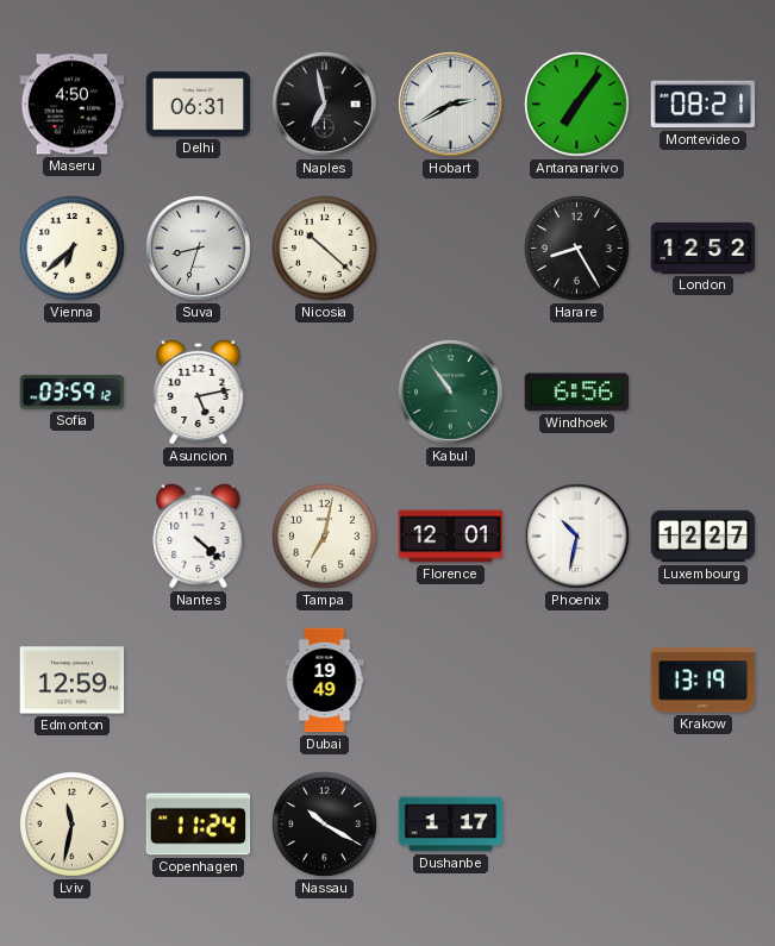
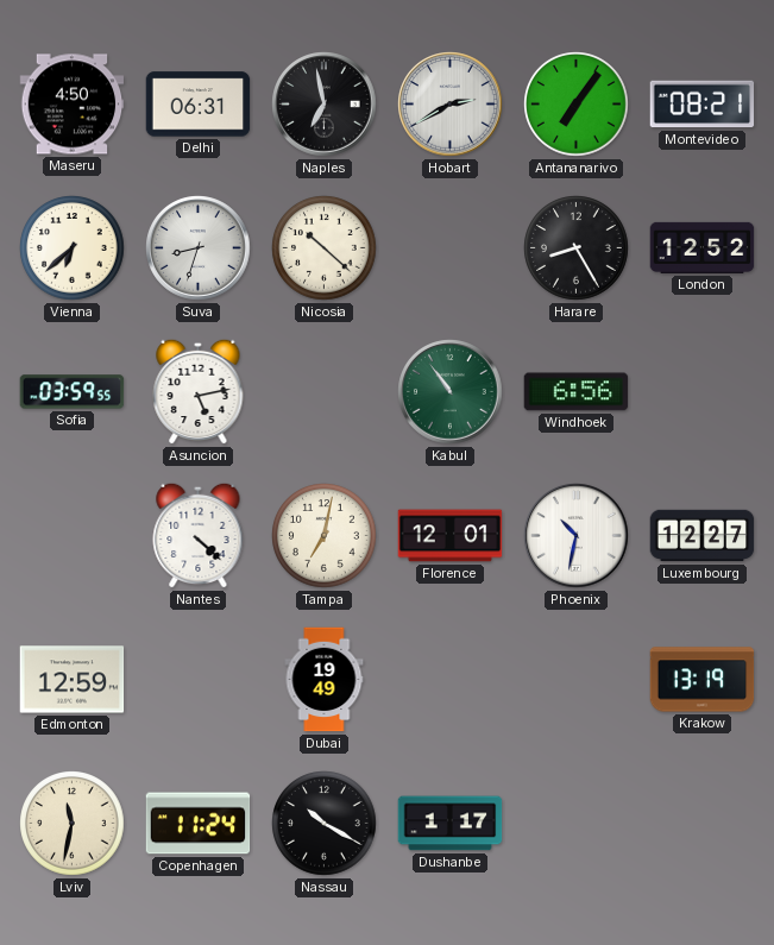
Sofia: 03:59:12 -> 03:59:55 (73, 392)
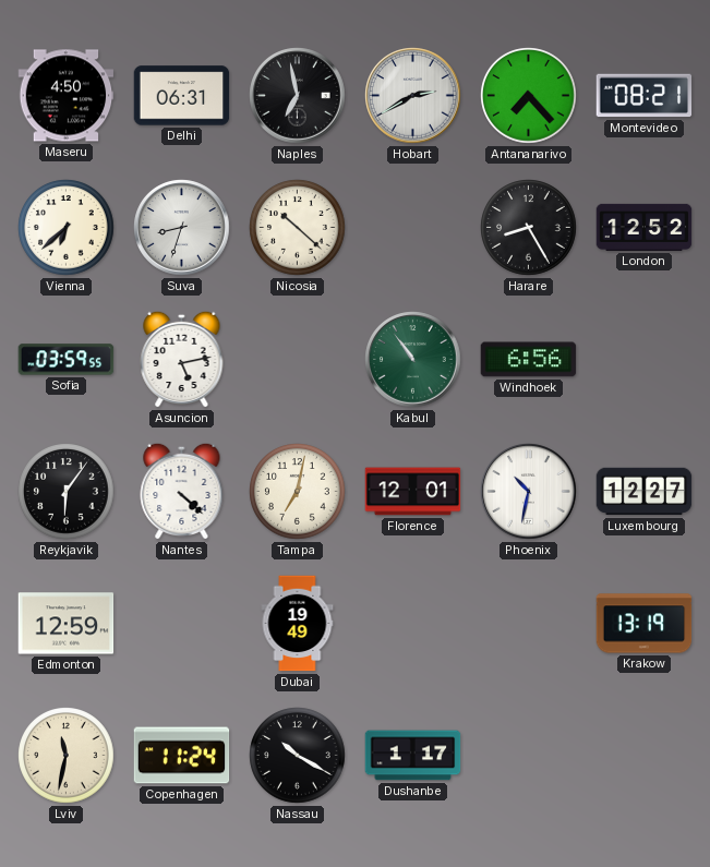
Antananarivo: 7:06 -> 7:23 (529, 96)
Reykjavik: none -> 6:06 (67, 492)
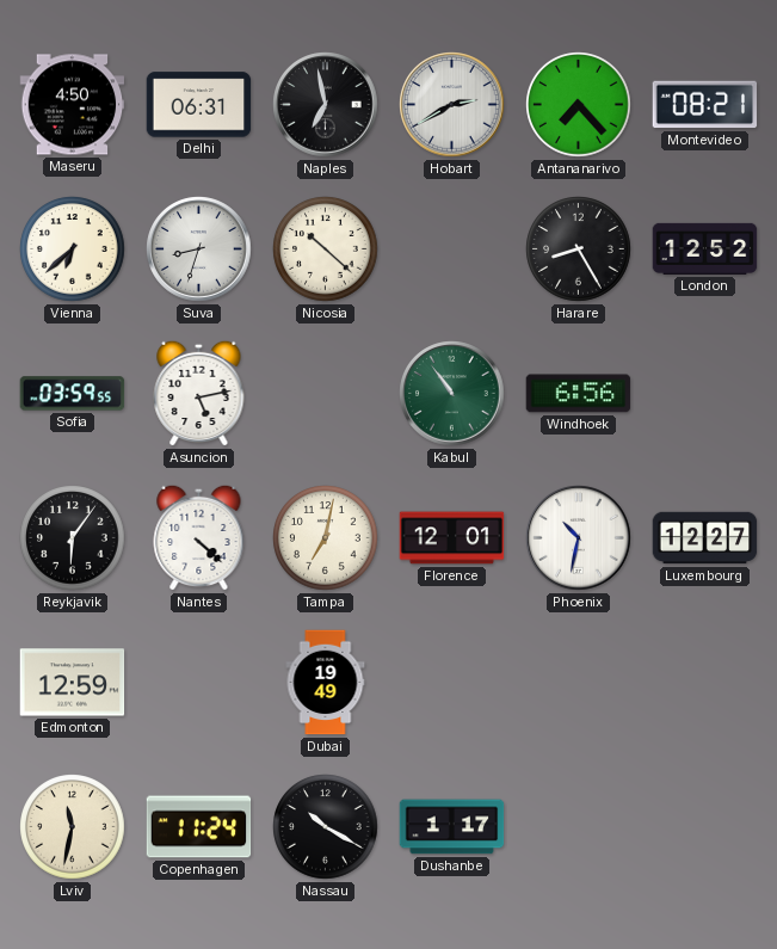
Krakow: 13:19 -> none (645, 624)
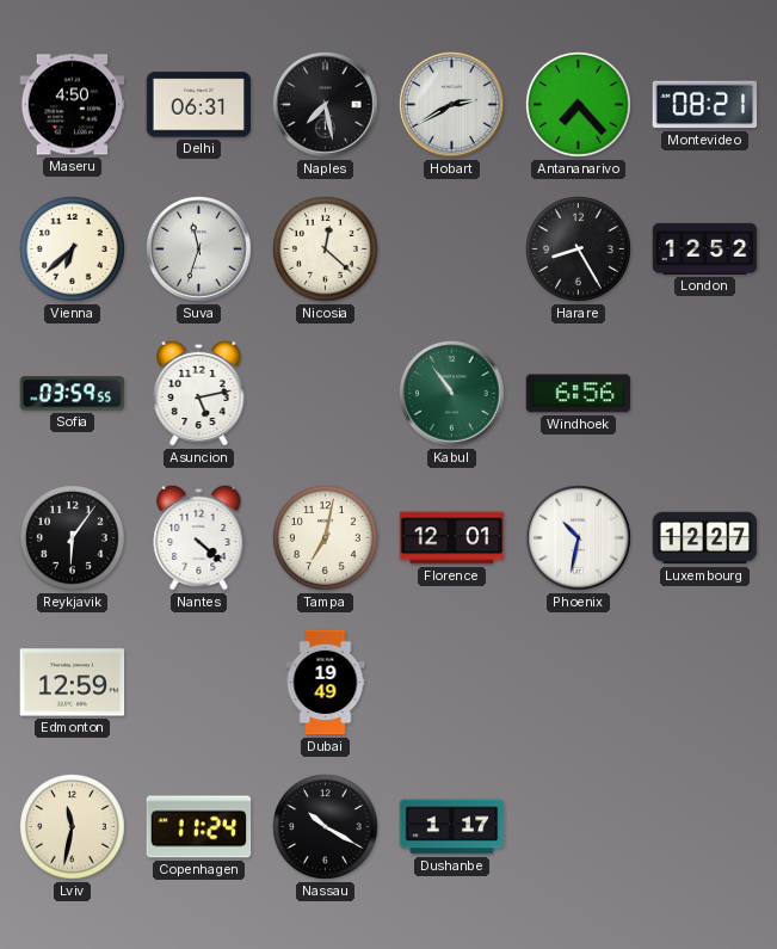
Naples: 6:58 -> 7:28 (326, 105)
Suva: 8:33 -> 11:33 (199, 249)
Nicosia: 10:22 -> 12:22 (326, 249)
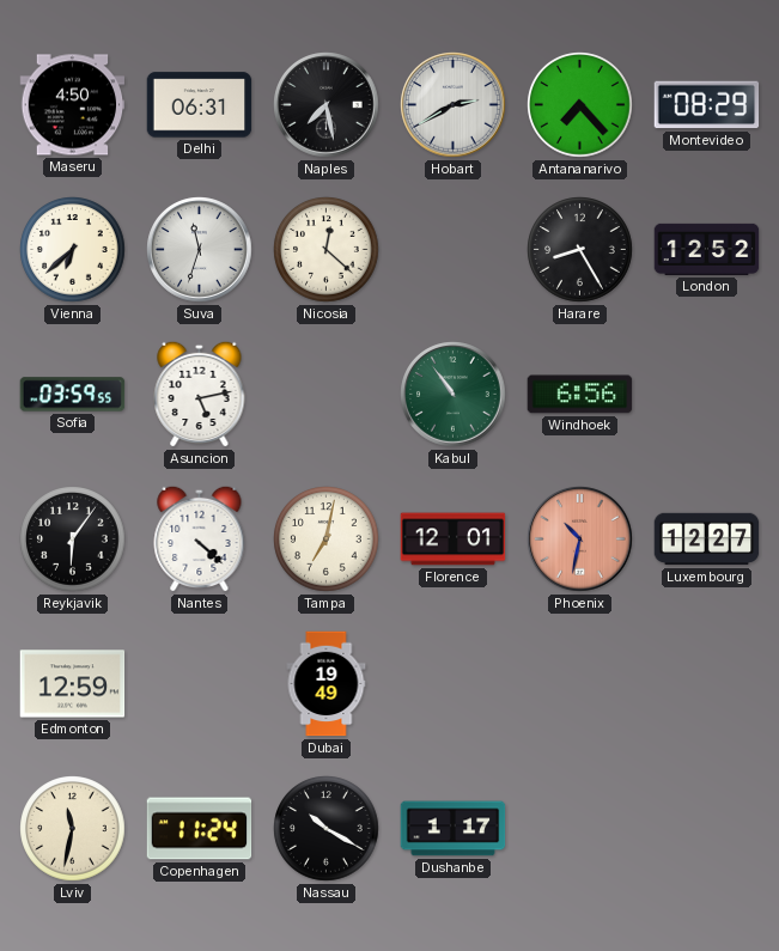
Montevideo: 08:21 -> 08:29 (707, 105)
Phoenix dial: white -> salmon (580, 539)
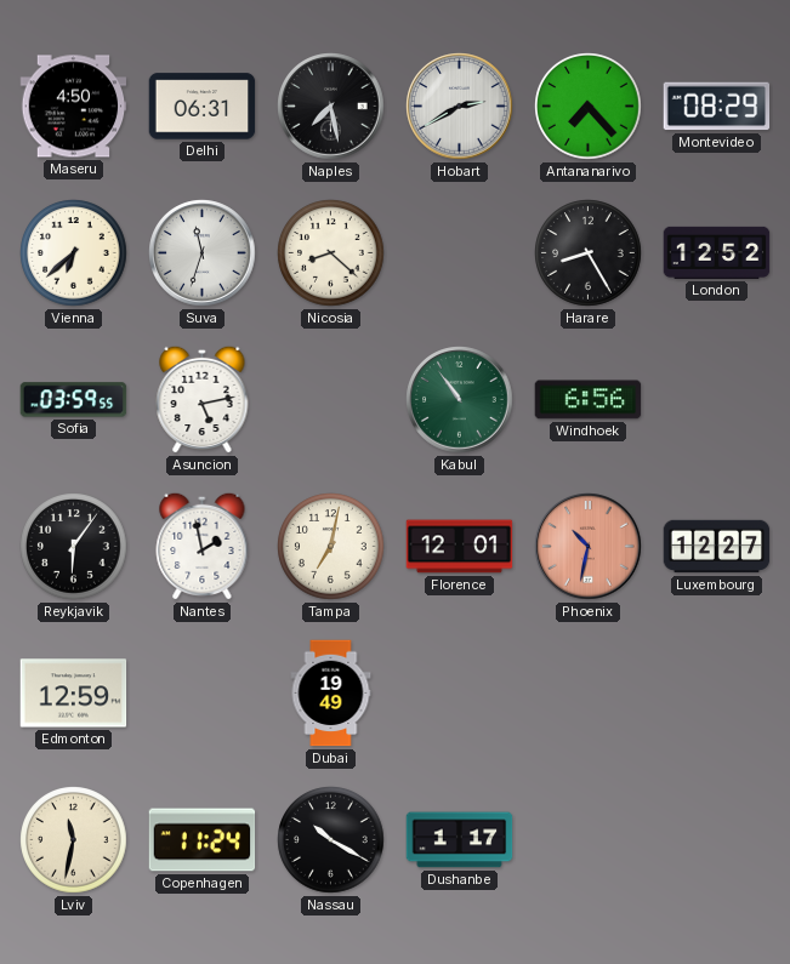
Nicosia: 12:22 -> 8:22 (331, 253)
Nantes: 4:22 -> 1:58 (203, 546)
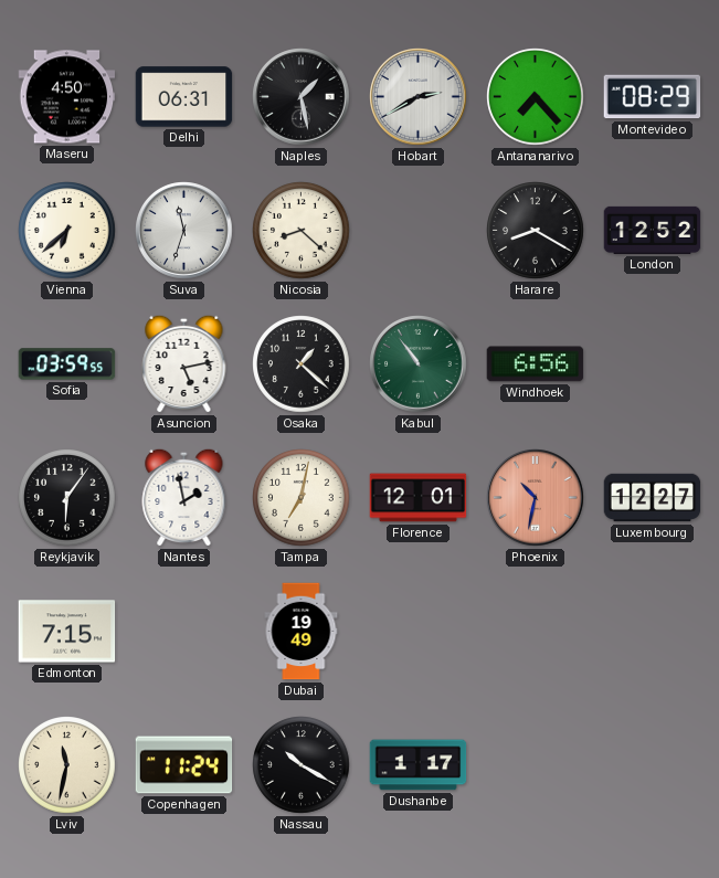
Naples: 7:28 -> 1:28 (302, 97)
Harare: 8:25 -> 8:20 (536, 231)
Osaka: none -> 1:22 (302, 364)
Edmonton: 12:59 -> 7:15 (67, 632)
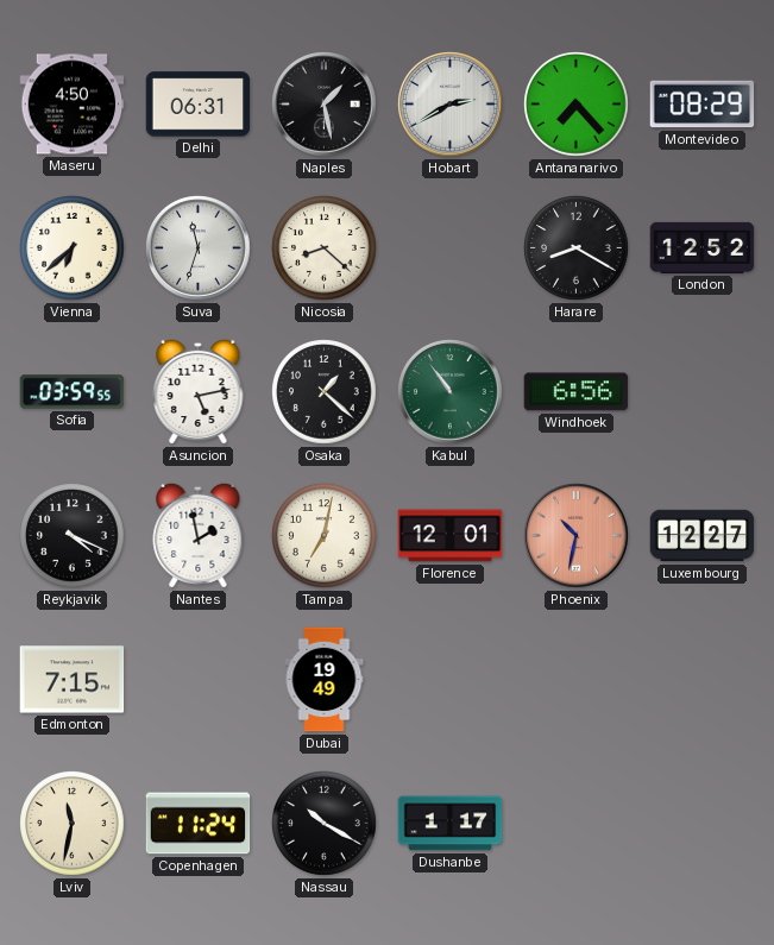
Reykjavik: 6:06 -> 4:19 (73, 536)
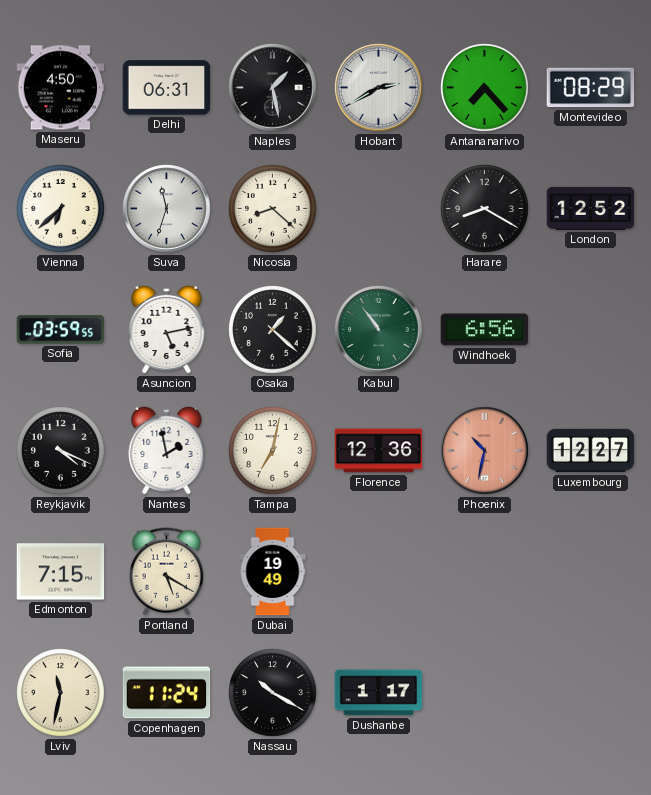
Florence: 12:01 -> 12:36 (379, 451)
Portland: none -> 5:20 (166, 572)
